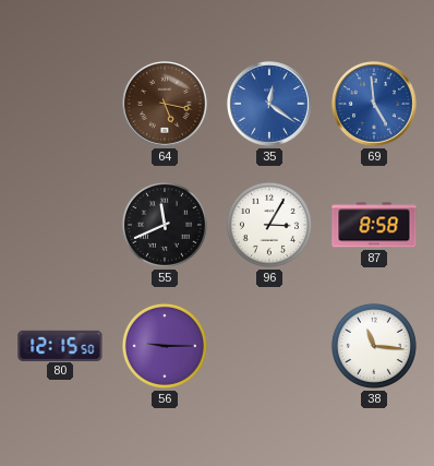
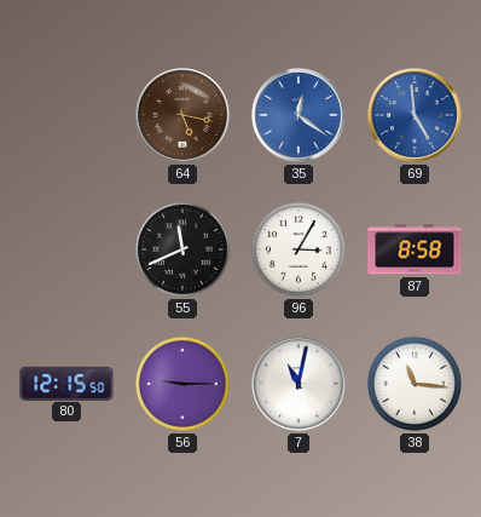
7: none -> 11:02 (299, 384)
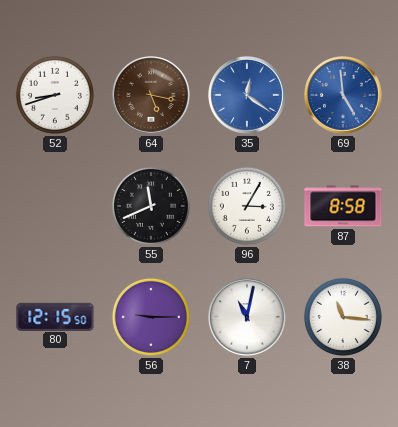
52: none -> 8:42 (55, 95)
